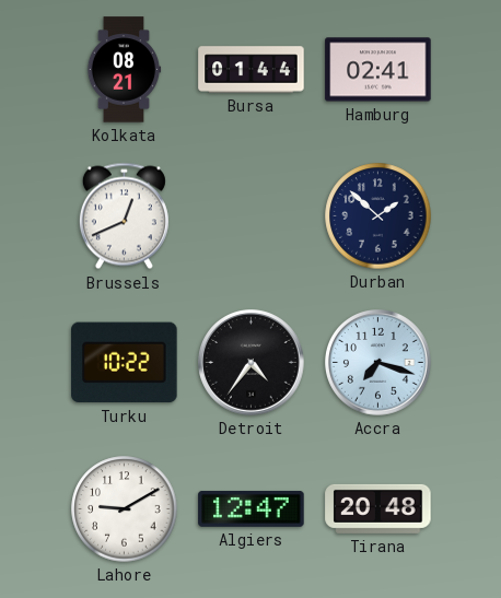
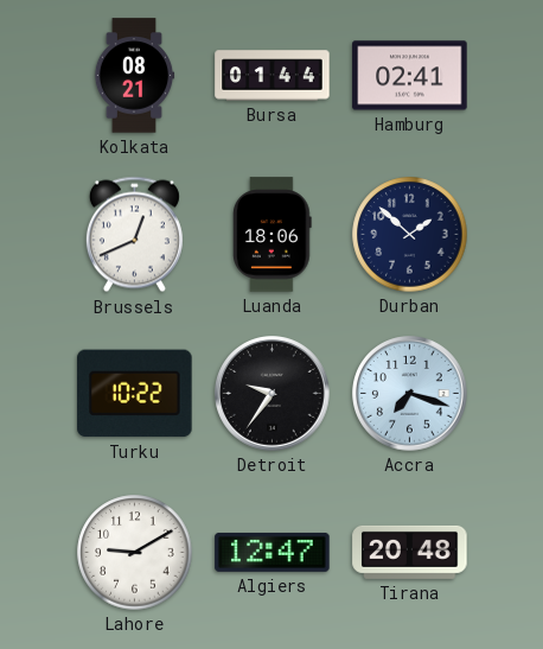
Luanda: none -> 18:06 (273, 235)
Detroit: 4:36 -> 9:36 (273, 394)
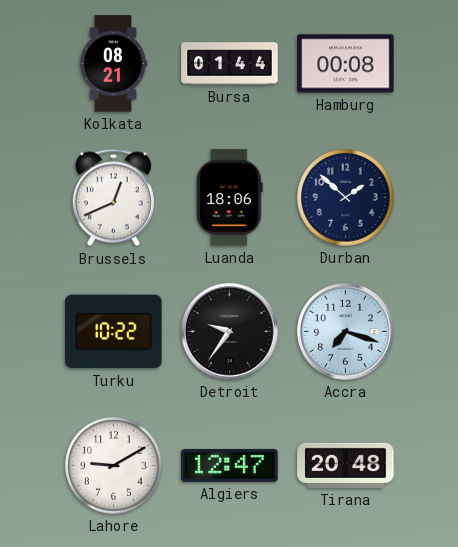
Hamburg: 02:41 -> 00:08 (346, 64)
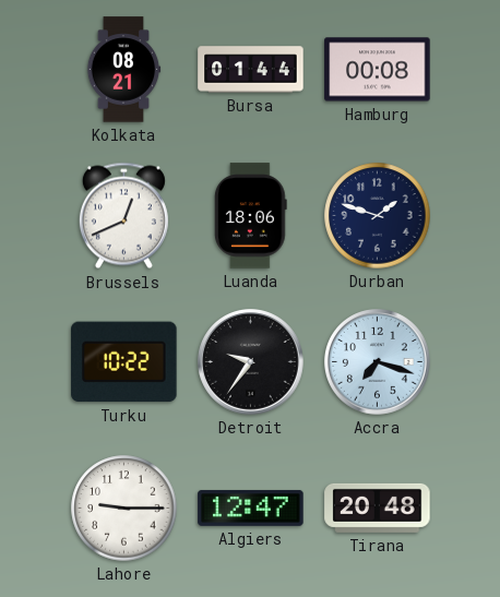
Durban: 1:52 -> 1:48 (378, 216)
Lahore: 9:10 -> 9:15 (124, 509)
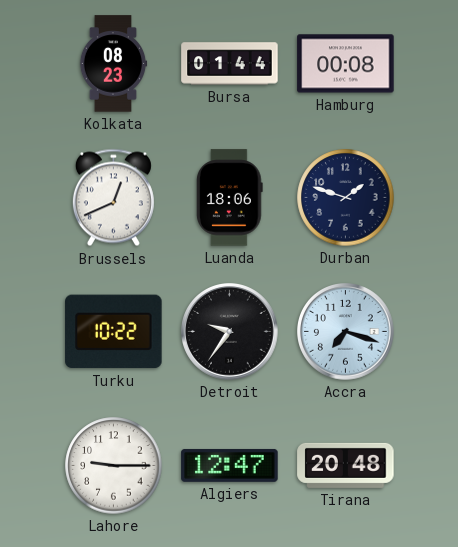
Kolkata: 08:21 -> 08:23 (113, 64)
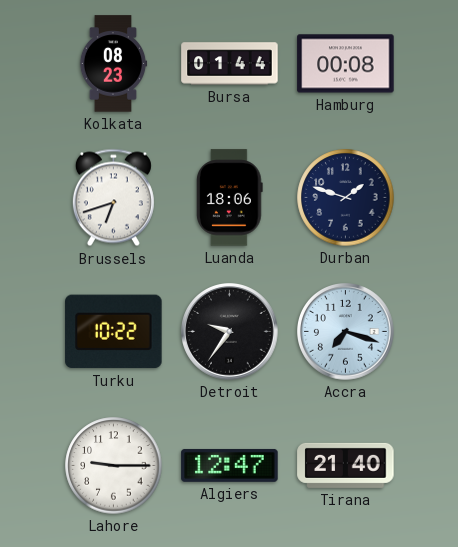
Brussels: 12:41 -> 6:42 (113, 198)
Tirana: 20:48 -> 21:40 (346, 465)
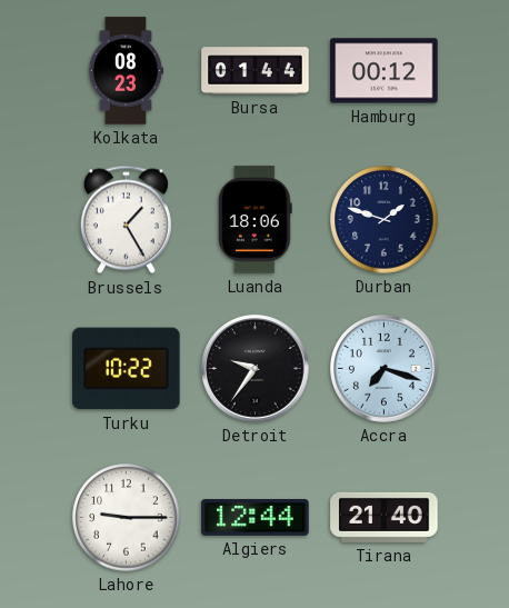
Hamburg: 00:08 -> 00:12 (385, 71)
Brussels: 6:42 -> 1:25 (126, 220)
Algiers: 12:47 -> 12:44 (256, 517)
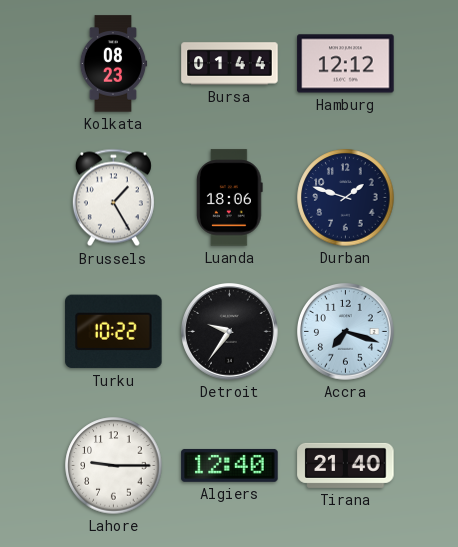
Hamburg: 00:12 -> 12:12 (346, 64)
Algiers: 12:44 -> 12:40 (230, 465)
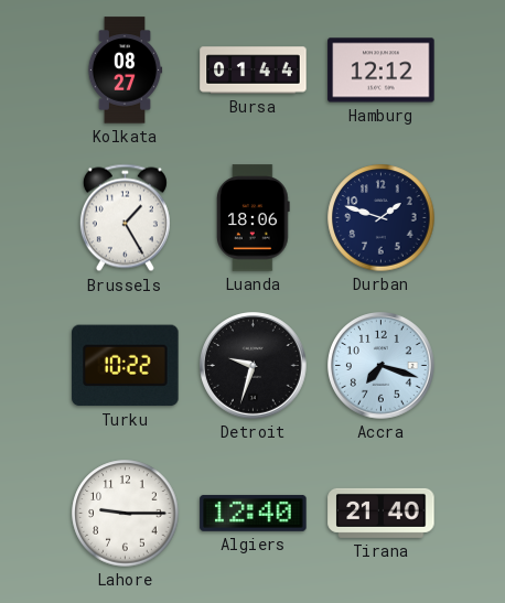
Kolkata: 08:23 -> 08:27 (125, 71)
Detroit: 9:36 -> 9:33 (254, 366)
